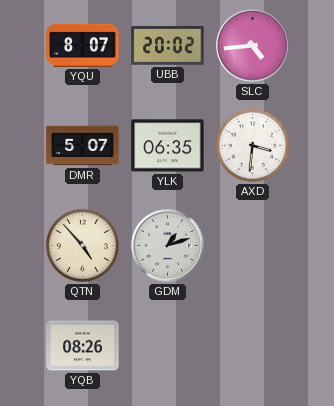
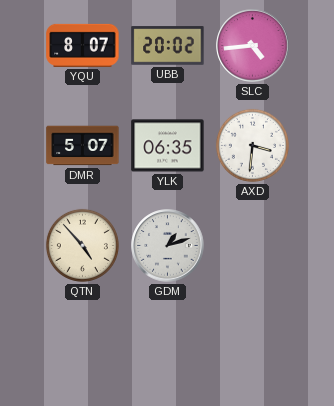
YQB: 08:26 -> none (83, 346)
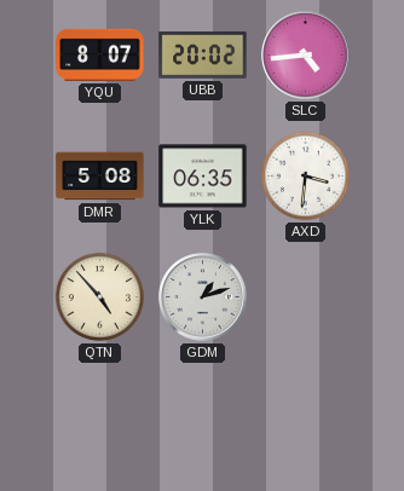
DMR: 5:07 -> 5:08 (100, 177)
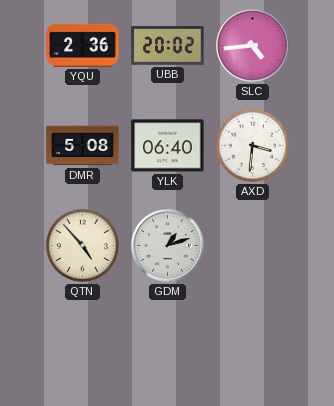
YQU: 8:07 -> 2:36 (83, 45)
YLK: 06:35 -> 06:40 (168, 146)
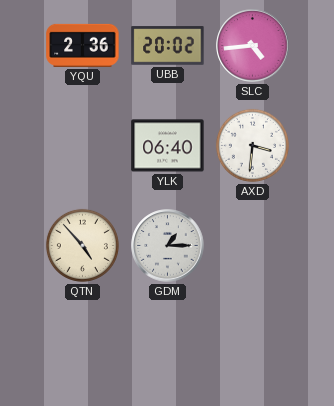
DMR: 5:08 -> none (83, 146)
GDM: 1:12 -> 1:15 (168, 246)
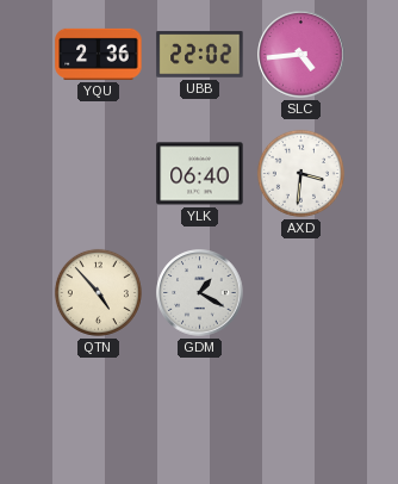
UBB: 20:02 -> 22:02 (200, 55)
GDM: 1:15 -> 1:20 (200, 293)
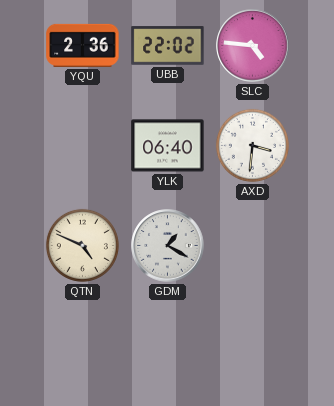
SLC: 4:44 -> 4:46 (253, 46)
QTN: 4:53 -> 4:49 (82, 245)
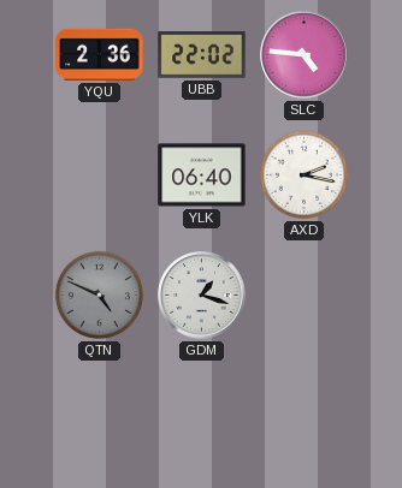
AXD: 3:31 -> 2:17 (303, 174)
QTN dial: cream -> grey (99, 294)
GDM: 1:20 -> 1:18 (202, 296)
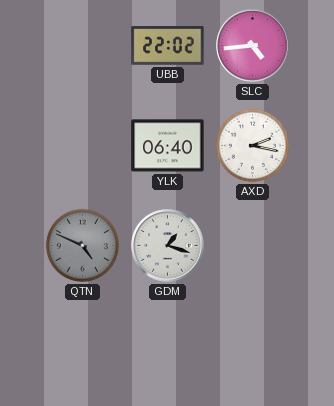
YQU: 2:36 -> none (100, 54)
SLC: 4:46 -> 4:44 (253, 46)
